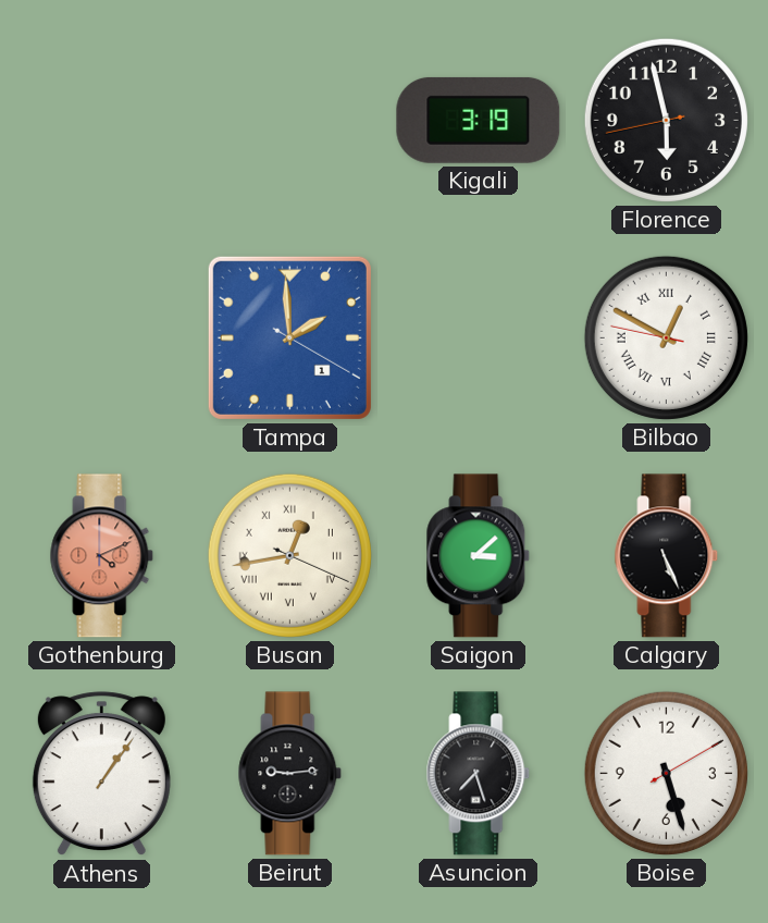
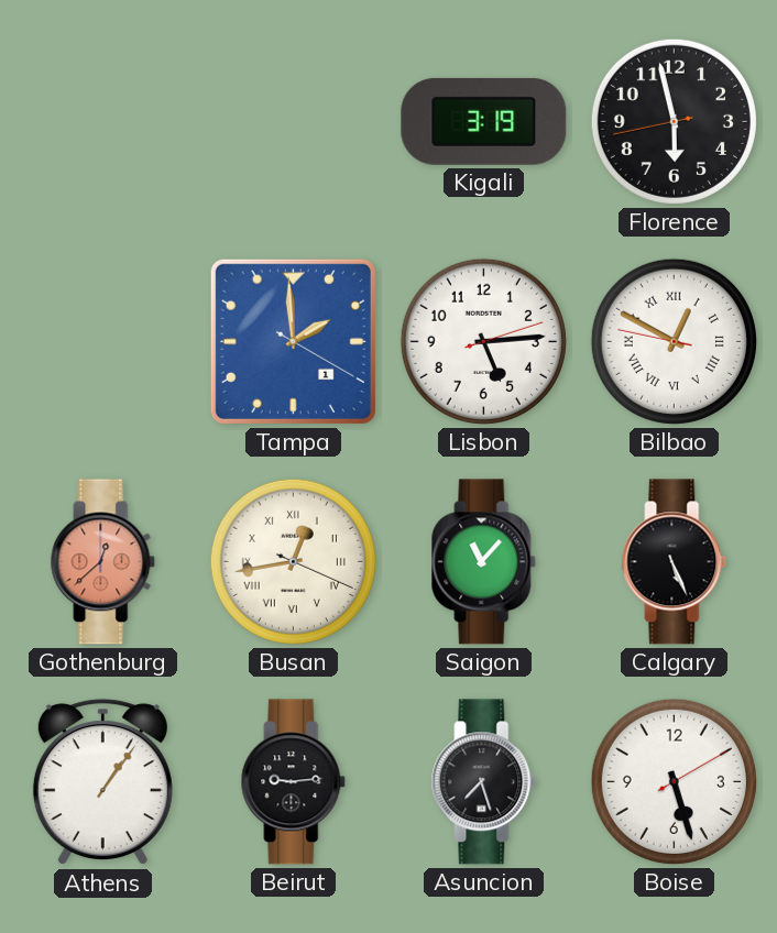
Lisbon: none -> 5:14 (483, 341)
Gothenburg: 4:11 -> 12:38 (103, 562)
Saigon: 3:08 -> 11:07 (484, 562)
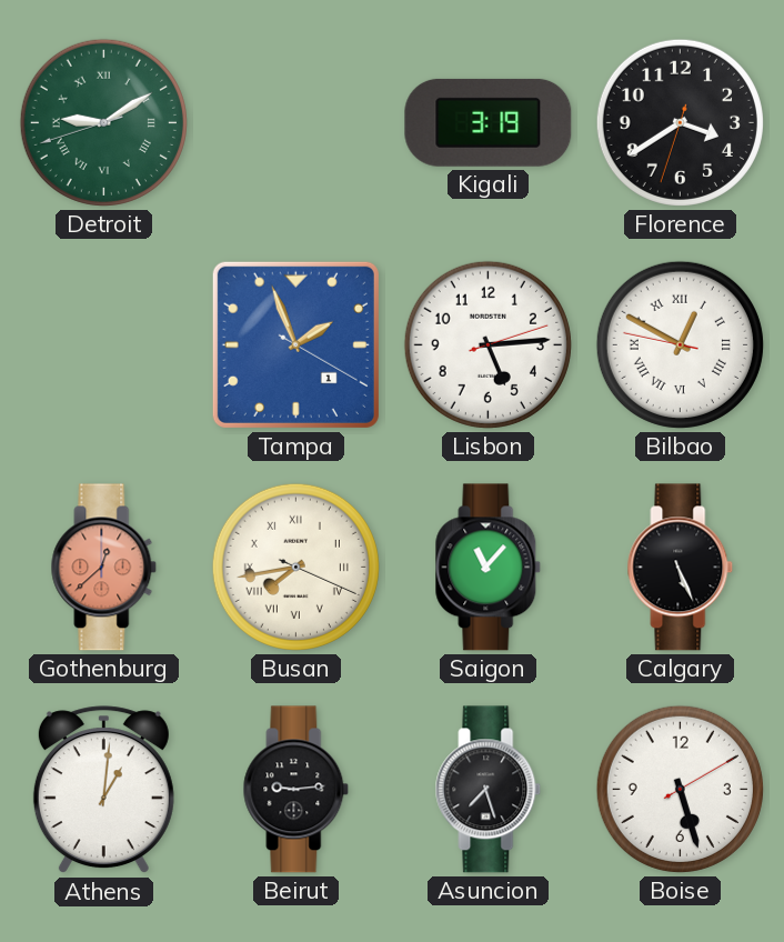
Detroit: none -> 9:09 (103, 122)
Florence: 5:57 -> 3:39 (680, 122)
Tampa: 1:59 -> 1:56 (295, 344)
Busan: 12:43 -> 7:43 (295, 567)
Athens: 1:06 -> 1:01 (103, 790)
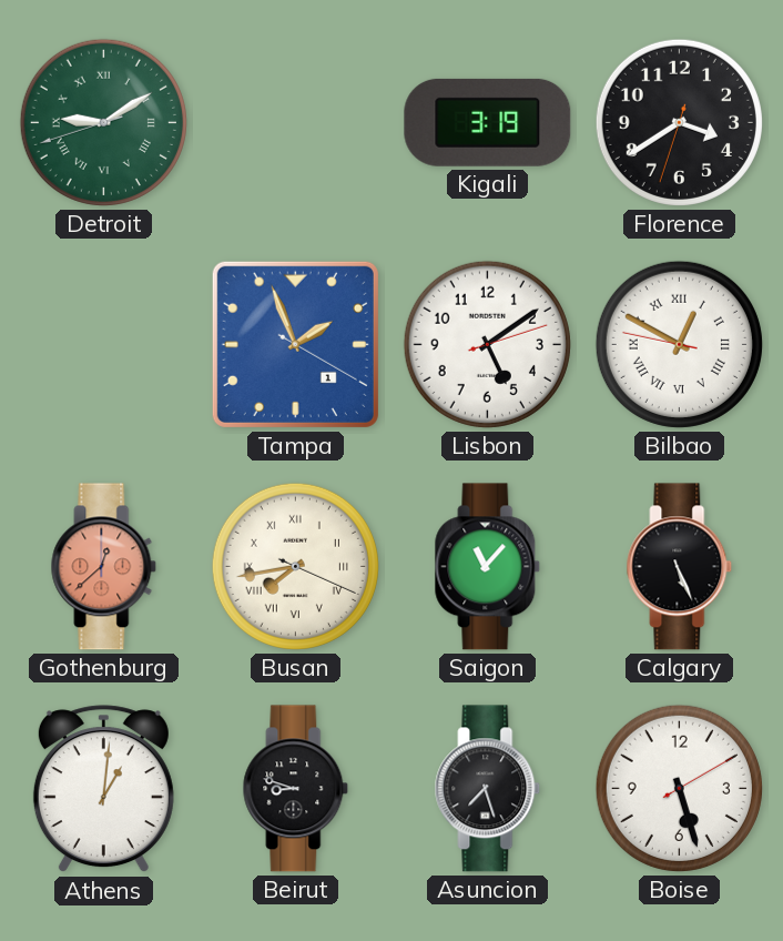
Lisbon: 5:14 -> 5:09 (487, 344)
Beirut: 9:14 -> 8:48 (296, 789)
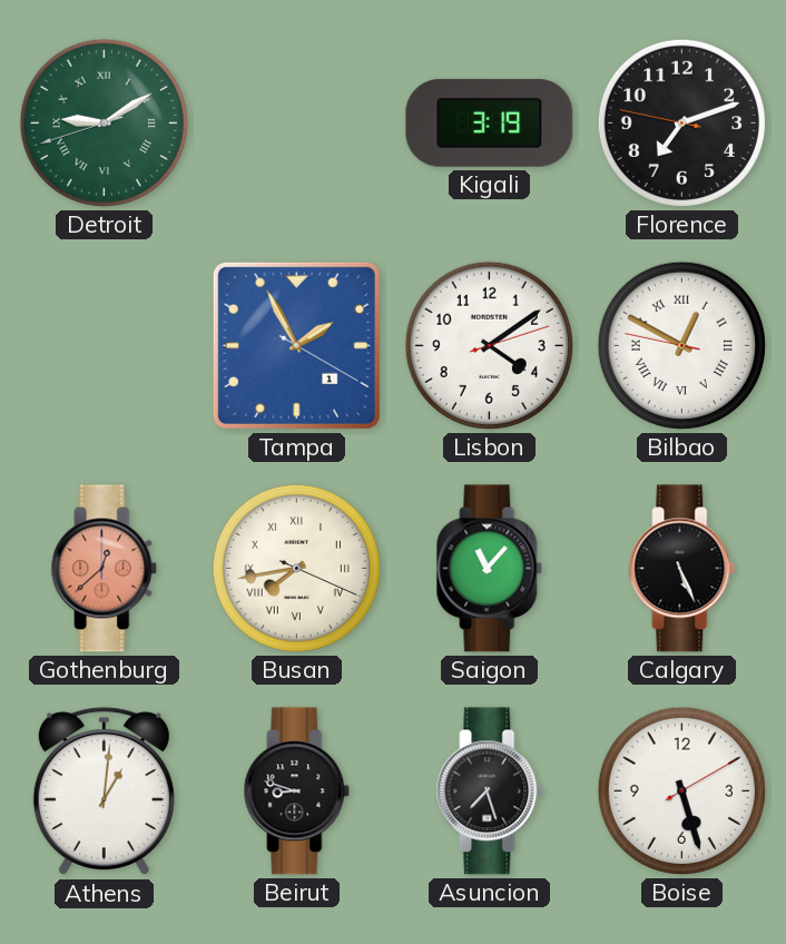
Florence: 3:39 -> 7:11 (681, 122)
Tampa: 1:56 -> 1:55 (296, 345)
Lisbon: 5:09 -> 4:09 (489, 345)
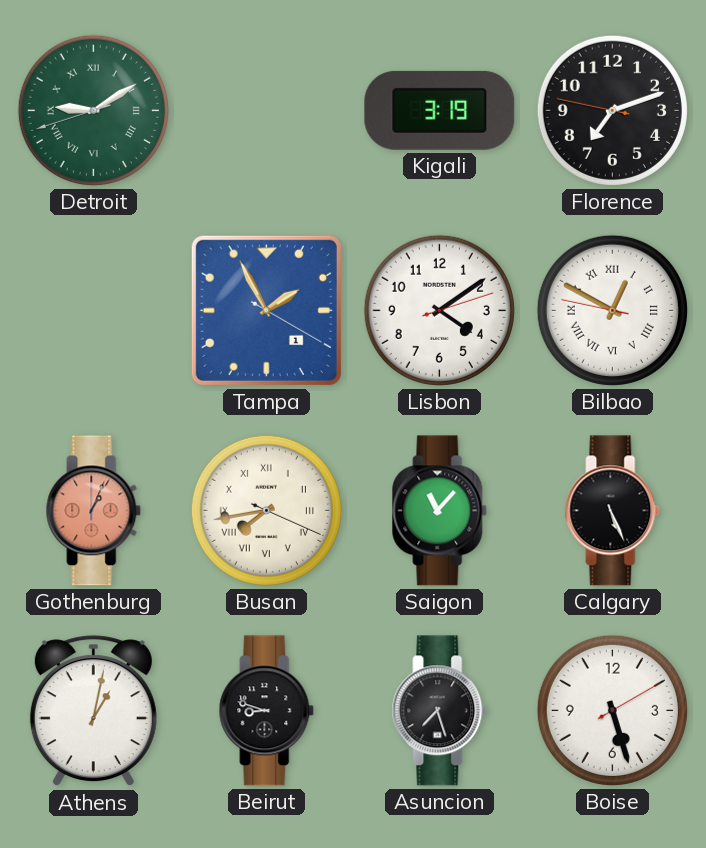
Gothenburg: 12:38 -> 1:04 (94, 511)
Athens: 1:01 -> 1:02 (93, 711)
